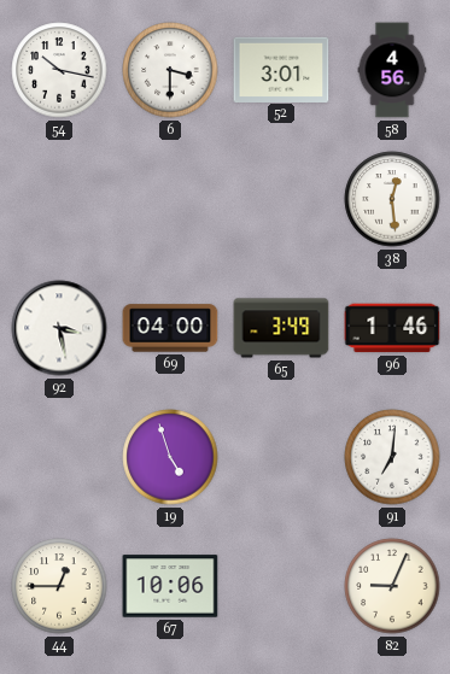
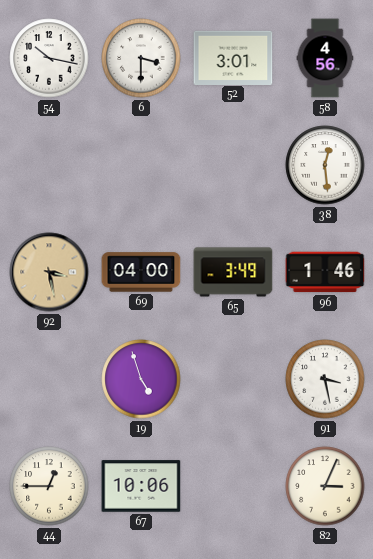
92 dial: white -> champagne (49, 272)
91: 7:01 -> 3:28 (325, 379)
82: 9:04 -> 3:04 (325, 486)
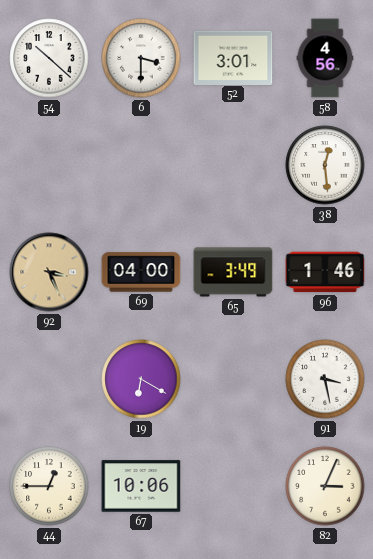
54: 10:17 -> 10:22 (49, 58)
92: 3:28 -> 3:26 (49, 272)
19: 4:57 -> 6:20 (141, 379)
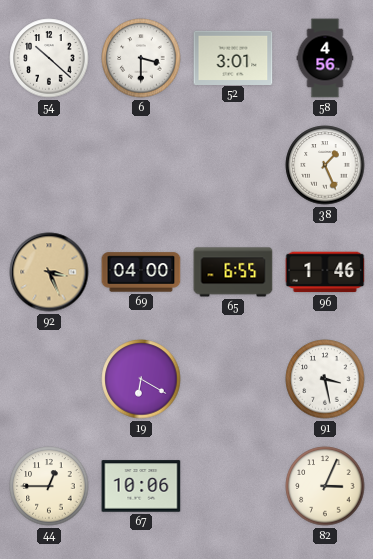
38: 12:29 -> 1:26 (325, 165)
65: 3:49 -> 6:55 (233, 272)
